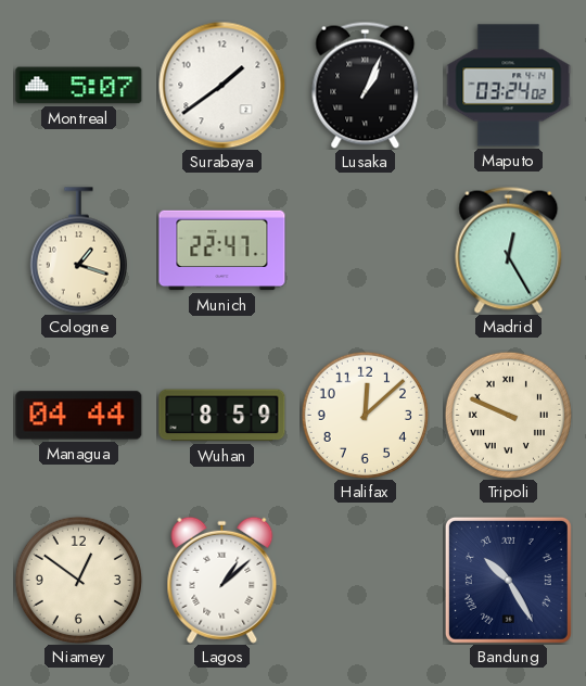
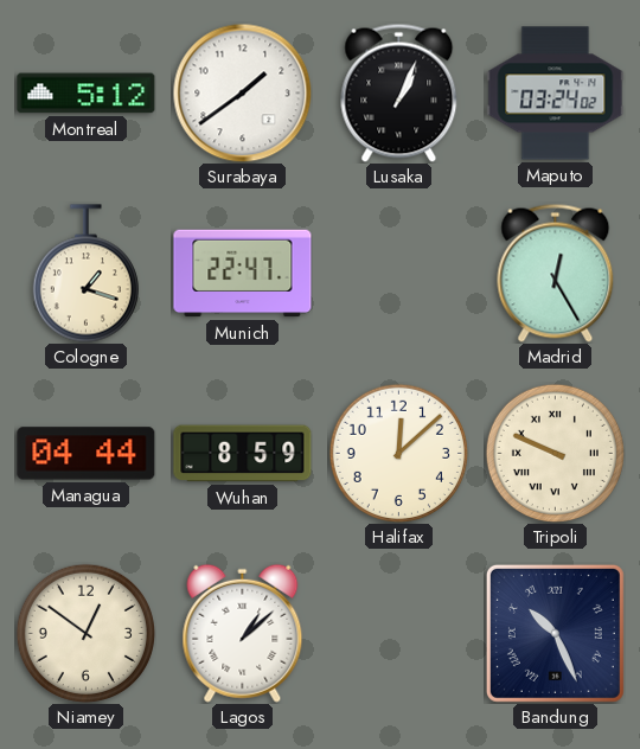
Montreal: 5:07 -> 5:12 (87, 94)
Bandung: 10:25 -> 10:26 (555, 633)
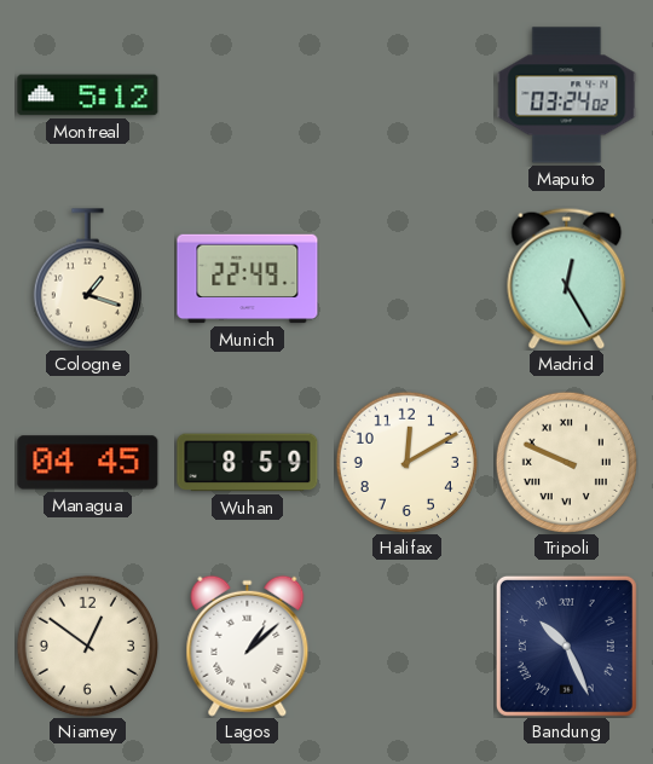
Surabaya: 1:39 -> none (242, 92)
Lusaka: 1:04 -> none (399, 92)
Munich: 22:47 -> 22:49 (248, 279)
Managua: 04:44 -> 04:45 (88, 463)
Halifax: 12:08 -> 12:10 (406, 462)
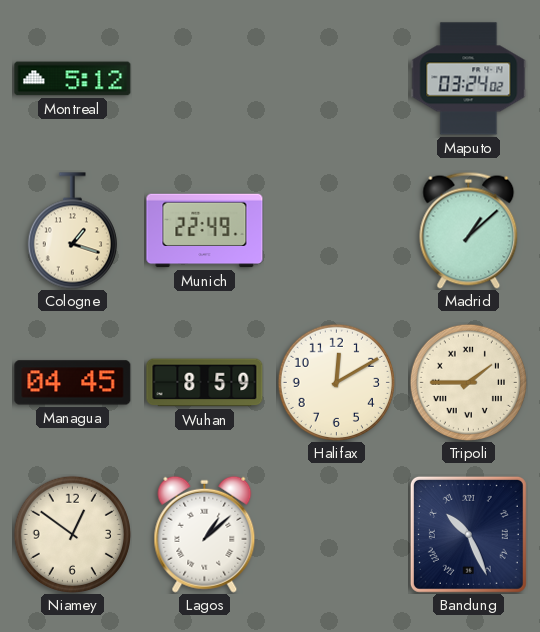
Madrid: 12:25 -> 1:08 (469, 230)
Tripoli: 9:49 -> 1:45 (468, 382)
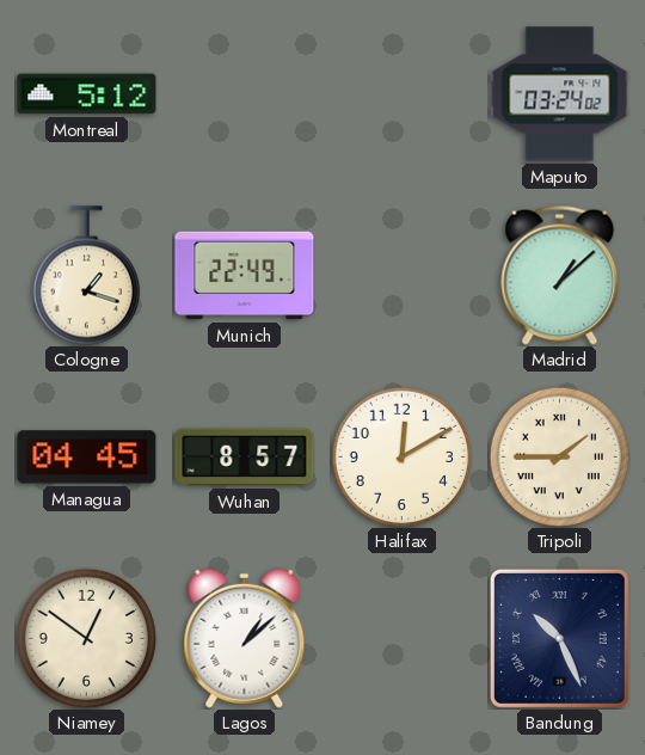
Wuhan: 8:59 -> 8:57 (245, 458)
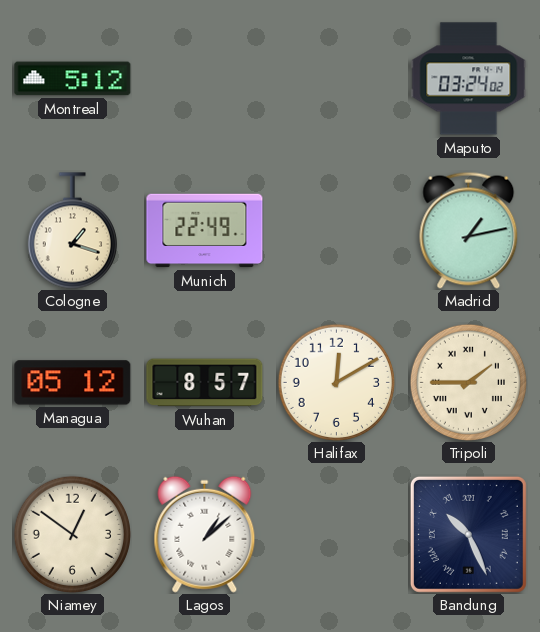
Madrid: 1:08 -> 1:13 (469, 230)
Managua: 04:45 -> 05:12 (73, 383)
